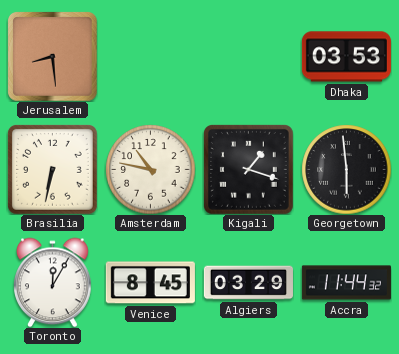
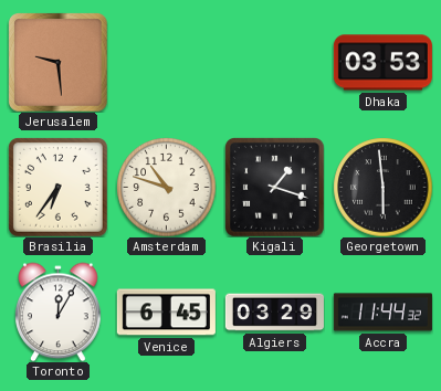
Jerusalem: 8:29 -> 9:29 (57, 62)
Brasilia: 6:32 -> 6:36 (57, 187)
Amsterdam: 10:47 -> 10:48 (166, 187)
Venice: 8:45 -> 6:45 (166, 313)
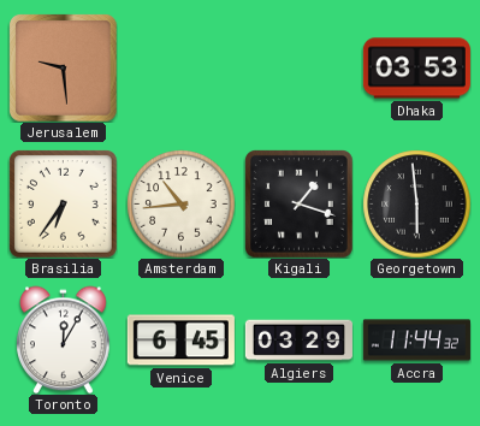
Amsterdam: 10:48 -> 10:44 (180, 203)
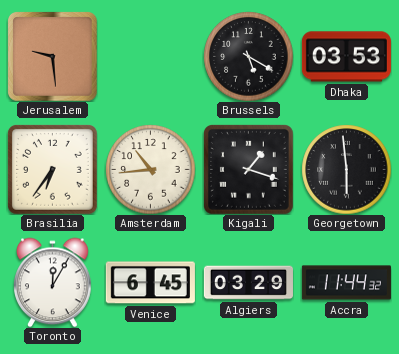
Brussels: none -> 5:20 (248, 56)
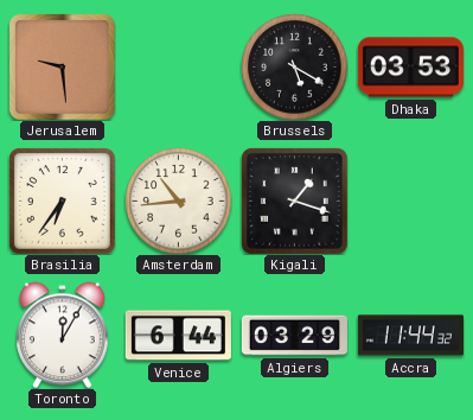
Georgetown: 5:59 -> none (346, 169)
Venice: 6:45 -> 6:44 (178, 336)
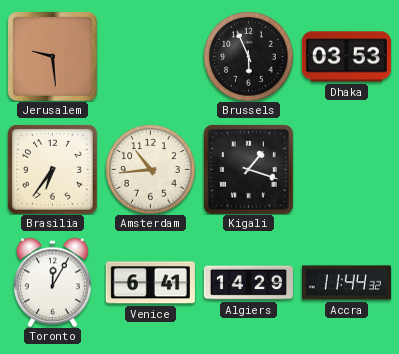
Brussels: 5:20 -> 5:56 (248, 56)
Venice: 6:44 -> 6:41 (150, 283)
Algiers: 03:29 -> 14:29 (248, 283)
